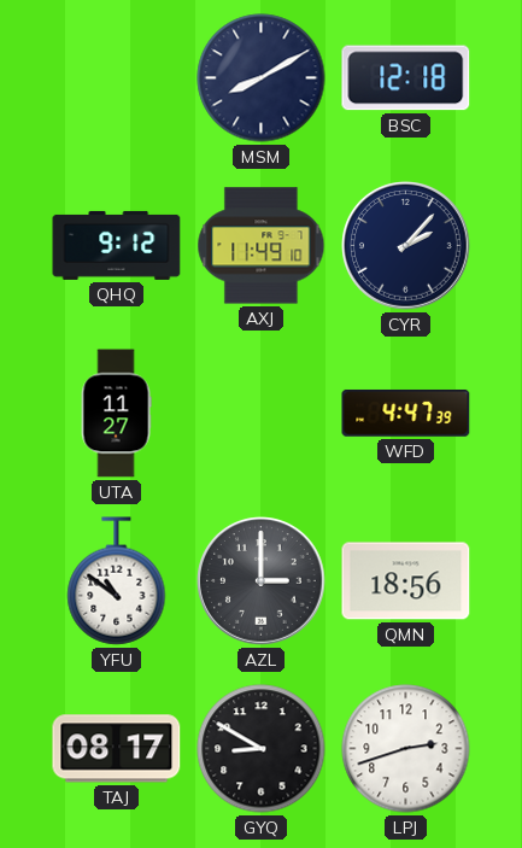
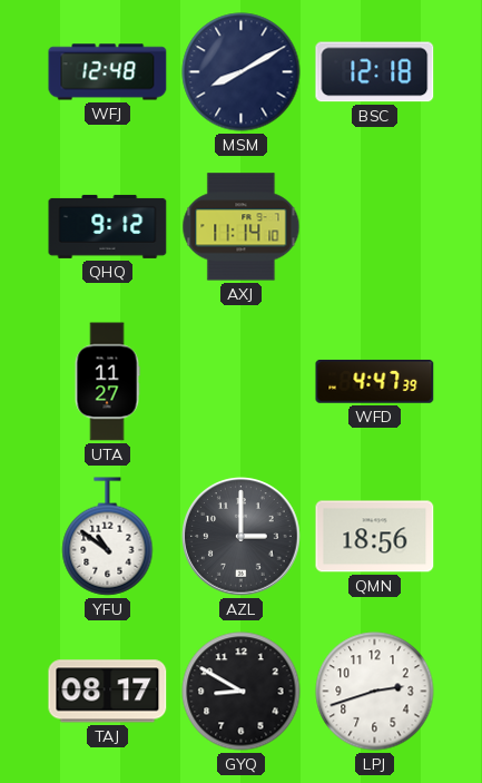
WFJ: none -> 12:48 (108, 72)
AXJ: 11:49 -> 11:14 (242, 227)
CYR: 2:07 -> none (406, 246)
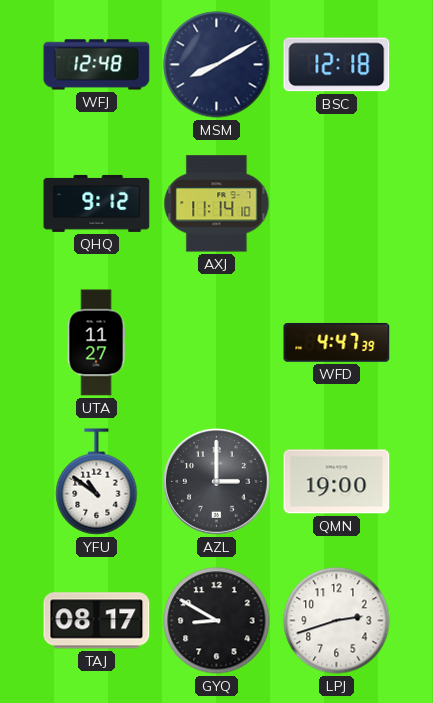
QMN: 18:56 -> 19:00 (337, 482)
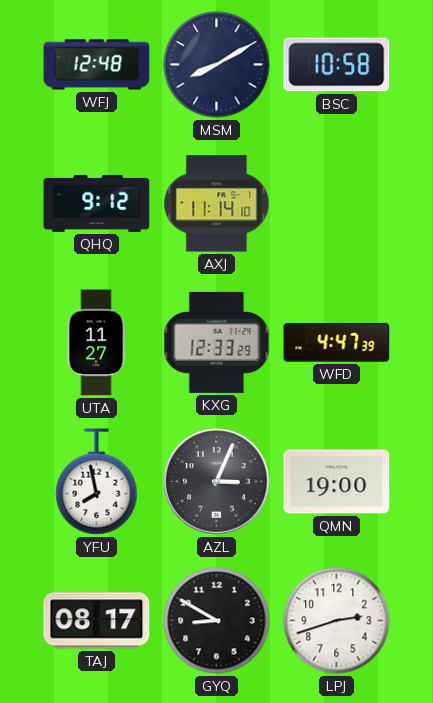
BSC: 12:18 -> 10:58 (337, 65)
KXG: none -> 12:33 (217, 342)
YFU: 10:51 -> 7:58 (97, 482)
AZL: 3:00 -> 3:04 (217, 482)
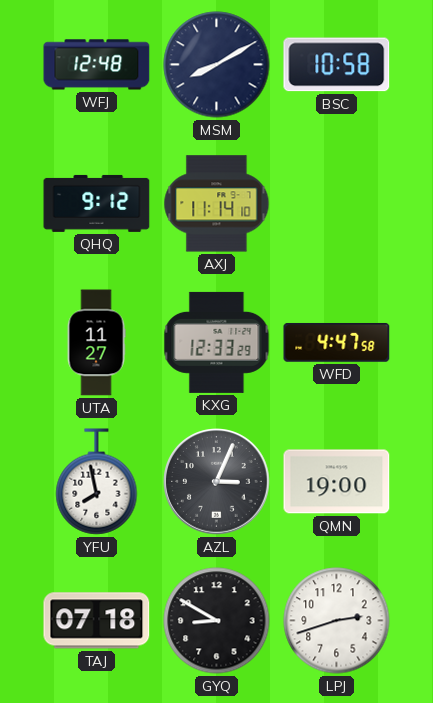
WFD: 4:47:39 -> 4:47:58 (337, 342)
TAJ: 08:17 -> 07:18 (97, 621)
